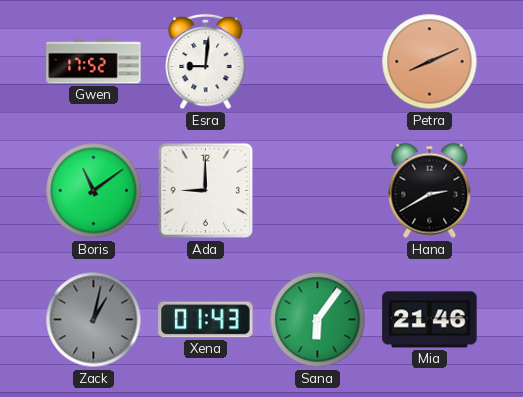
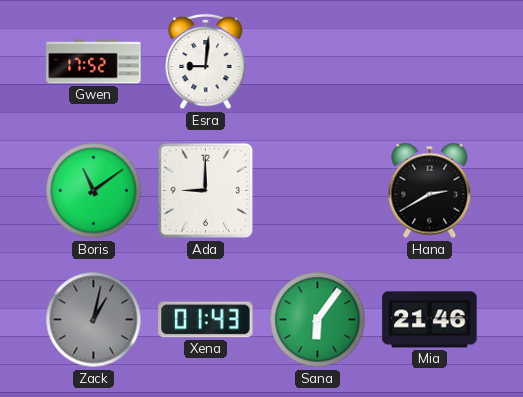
Petra: 8:11 -> none (430, 62)
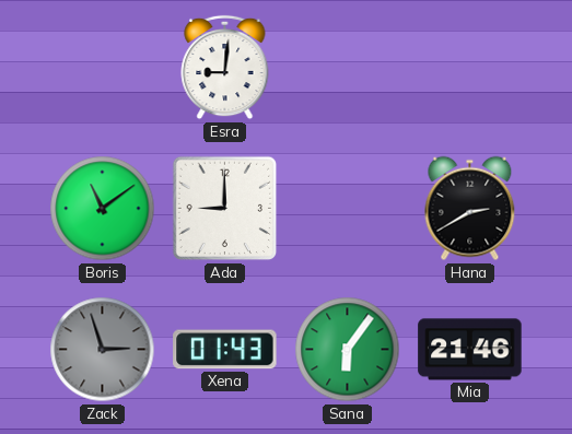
Gwen: 17:52 -> none (94, 62)
Zack: 1:02 -> 2:57 (103, 350)
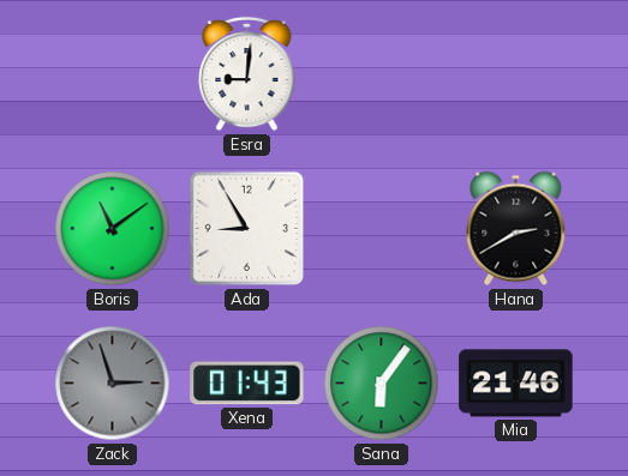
Ada: 9:00 -> 8:55 (247, 229)
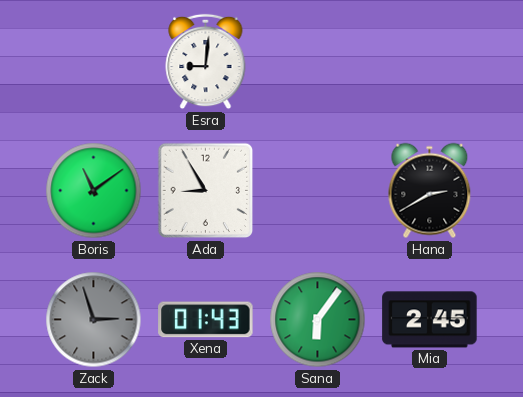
Mia: 21:46 -> 2:45 (430, 320)
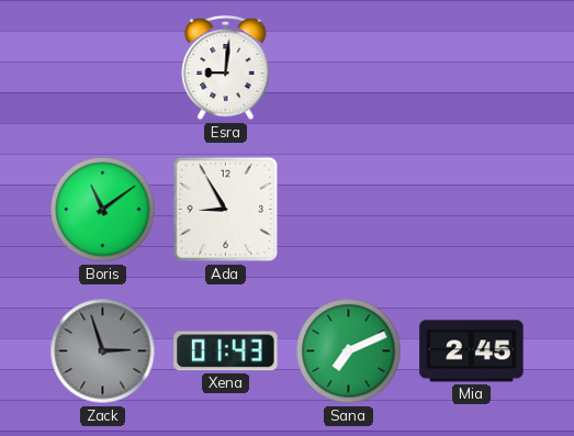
Hana: 2:40 -> none (430, 191)
Sana: 6:06 -> 7:11 (349, 351)
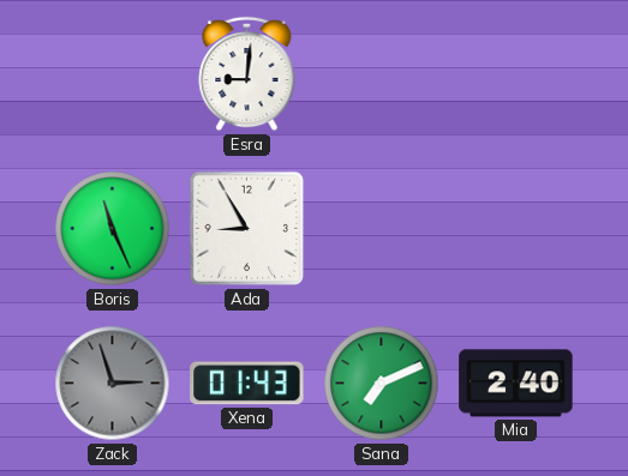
Boris: 11:09 -> 11:26 (113, 229)
Mia: 2:45 -> 2:40 (516, 384)
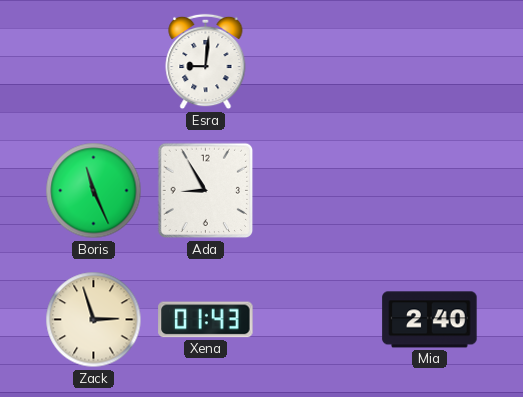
Zack dial: grey -> cream (94, 320)
Sana: 7:11 -> none (382, 384)
